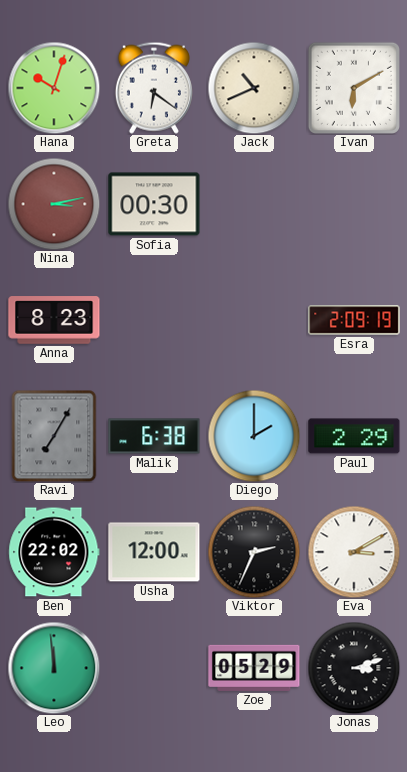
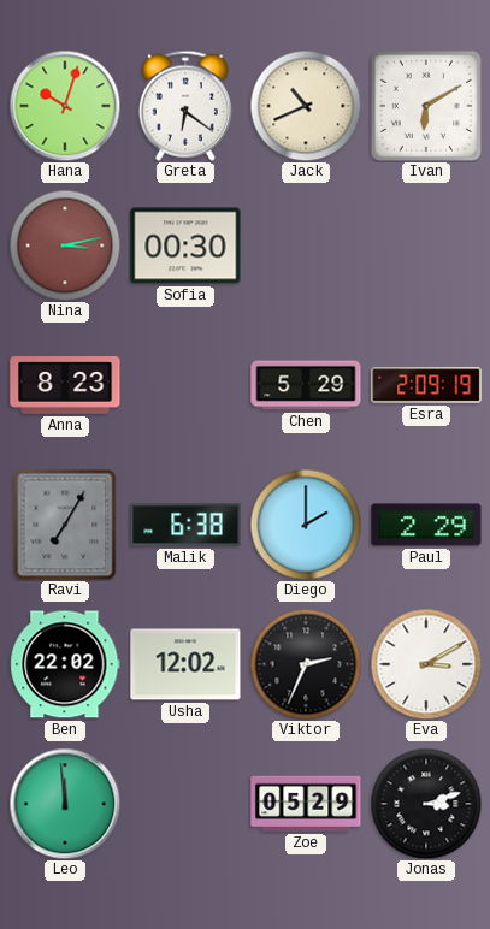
Chen: none -> 5:29 (306, 385)
Usha: 12:00 -> 12:02 (185, 664)
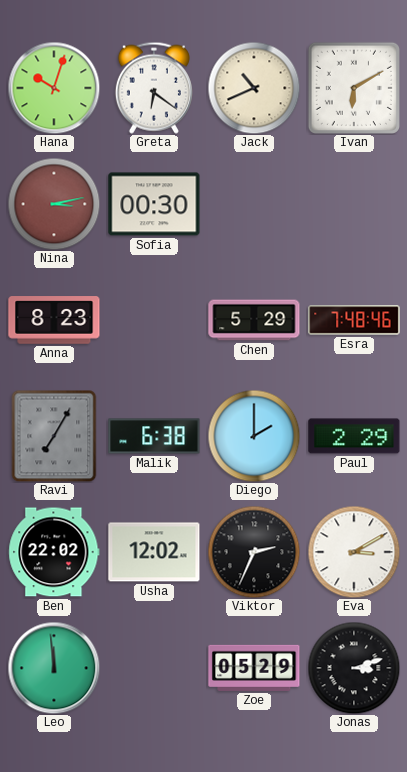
Esra: 2:09 -> 7:48 (354, 320)
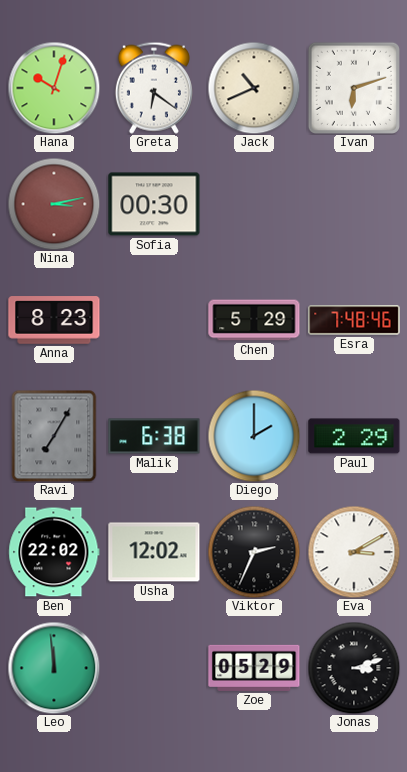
Ivan: 6:10 -> 6:12 (354, 88)
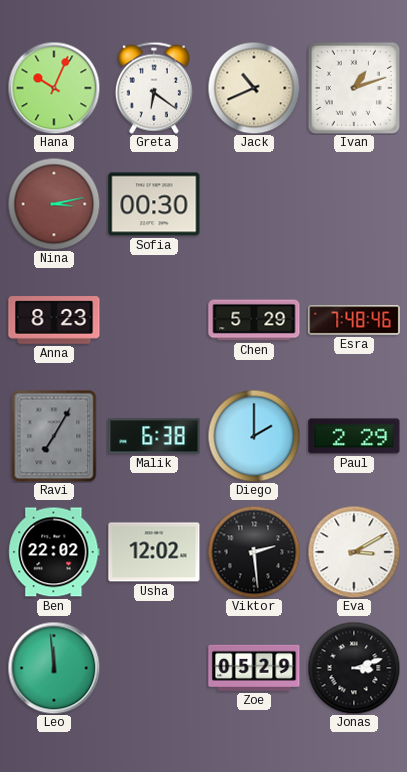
Hana: 10:03 -> 10:04 (54, 88)
Ivan: 6:12 -> 1:12 (354, 88)
Viktor: 2:34 -> 2:29 (254, 552)
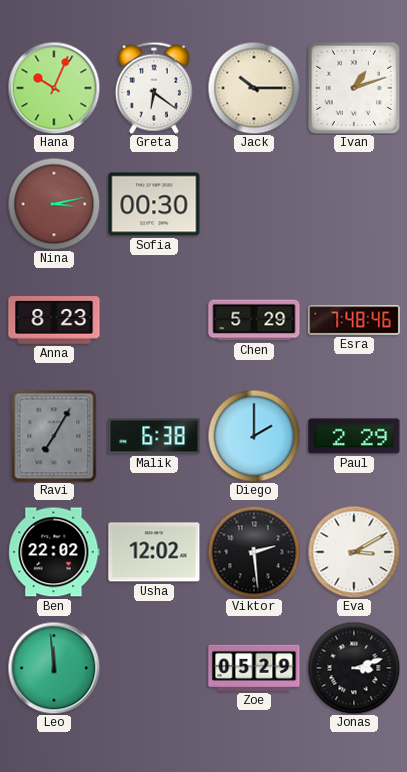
Jack: 10:41 -> 10:15 (254, 88)
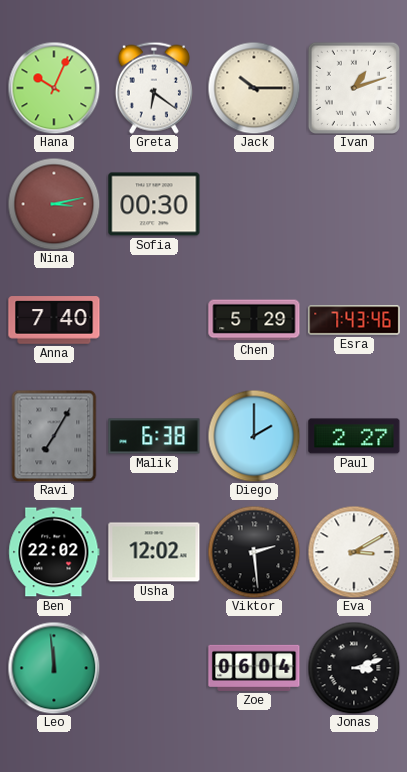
Anna: 8:23 -> 7:40 (54, 320)
Esra: 7:48 -> 7:43 (354, 320)
Paul: 2:29 -> 2:27 (354, 436)
Zoe: 05:29 -> 06:04 (254, 668)
